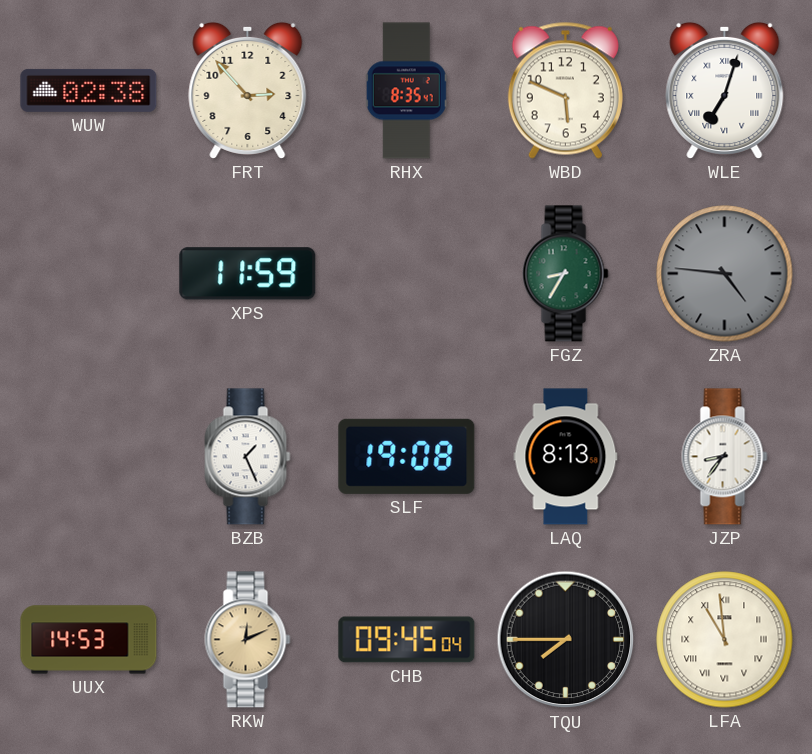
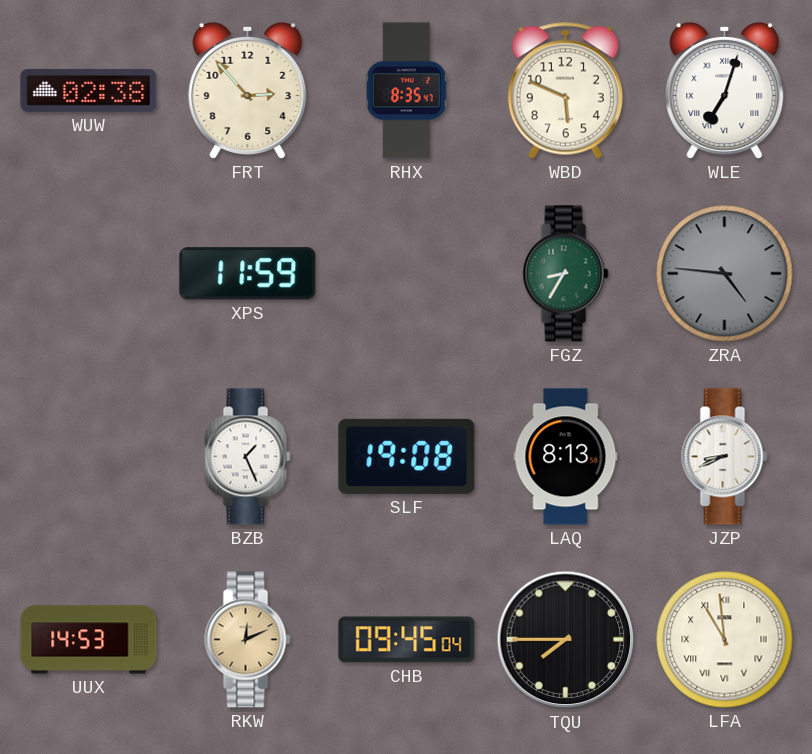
JZP: 8:36 -> 8:41 (725, 457)
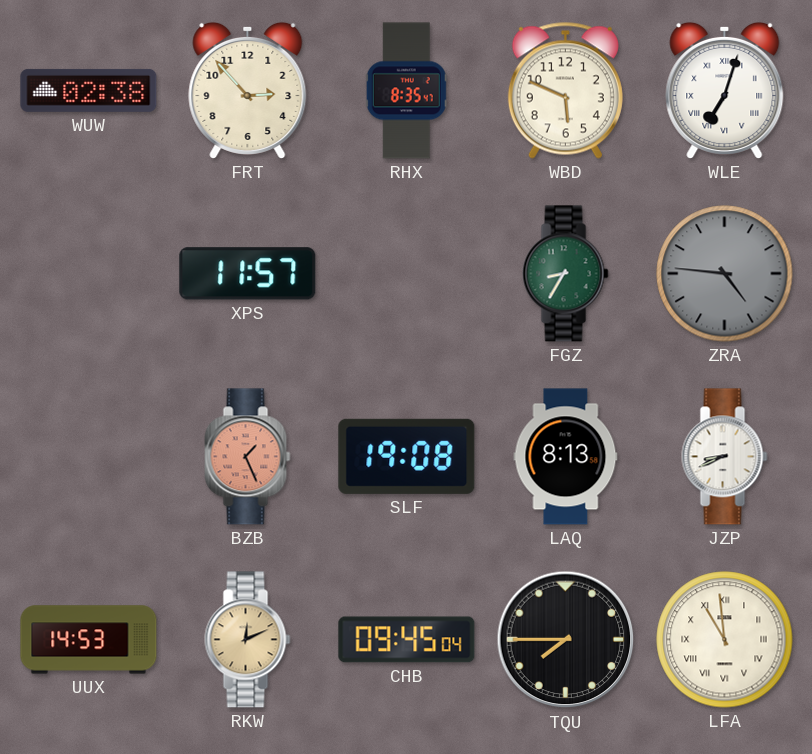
XPS: 11:59 -> 11:57 (248, 274)
BZB dial: white -> salmon (248, 457)
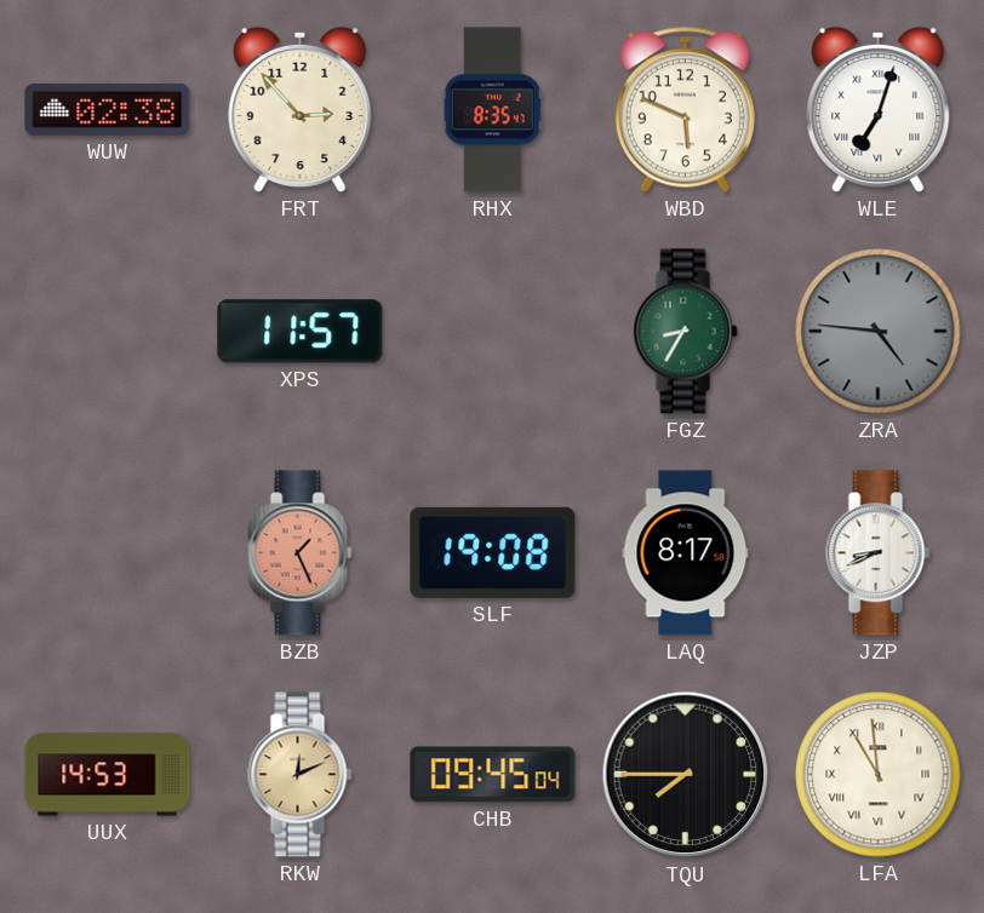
LAQ: 8:13 -> 8:17 (686, 553)
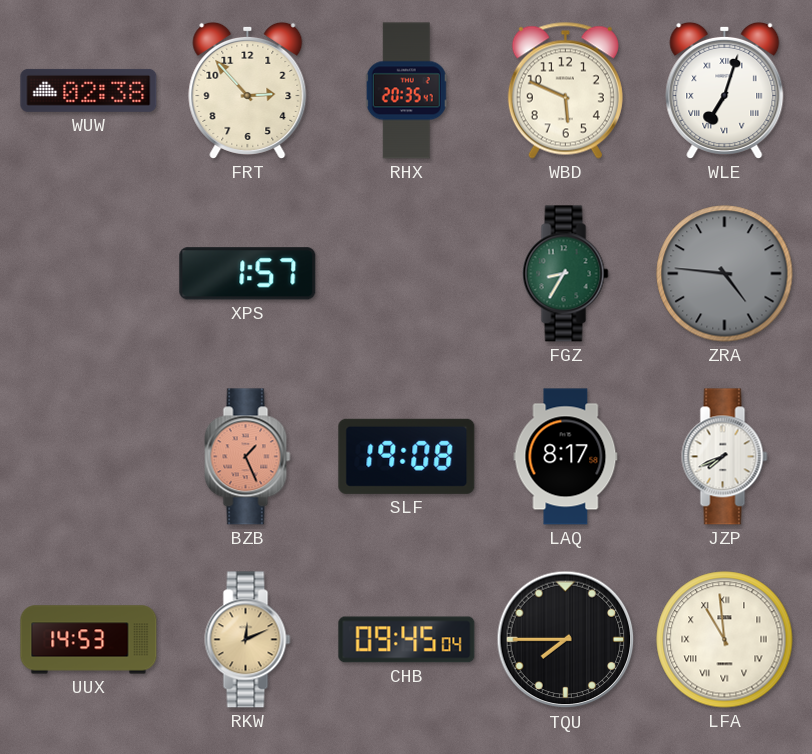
RHX: 8:35 -> 20:35 (406, 91)
XPS: 11:57 -> 1:57 (248, 274)
JZP: 8:41 -> 7:41 (725, 457)
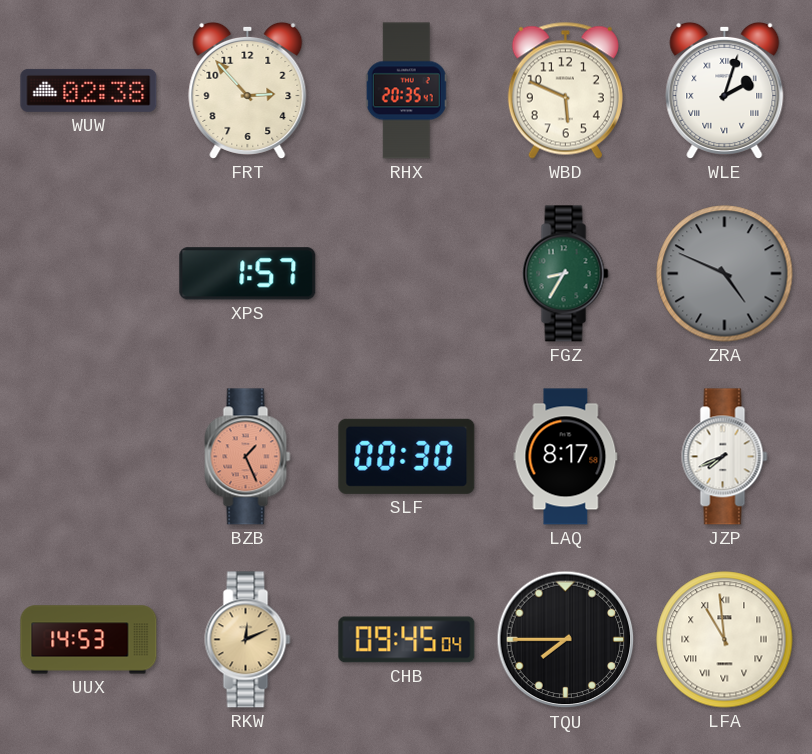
WLE: 7:03 -> 2:03 (725, 90)
ZRA: 4:46 -> 4:49 (725, 274)
SLF: 19:08 -> 00:30 (407, 456)
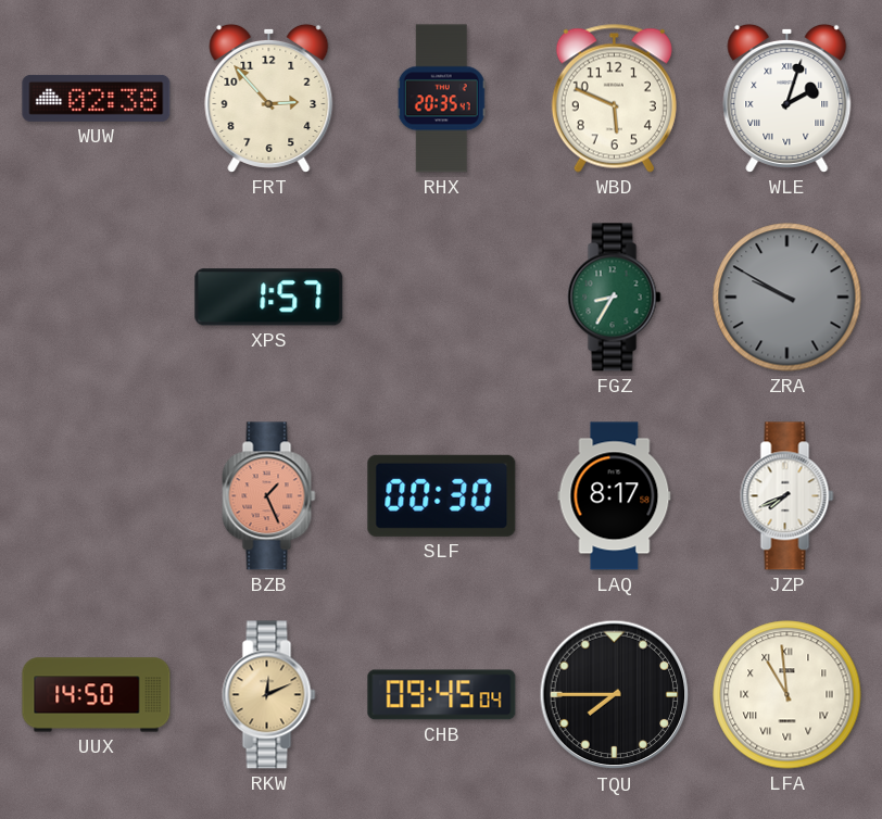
ZRA: 4:49 -> 9:50 (787, 298)
UUX: 14:53 -> 14:50 (97, 695)
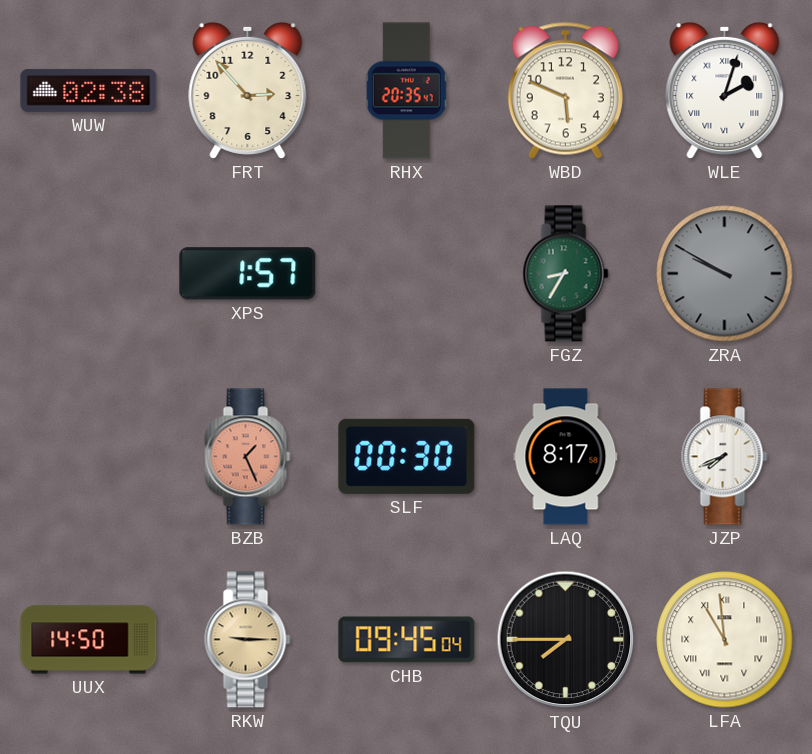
RKW: 12:11 -> 9:15 (248, 640)
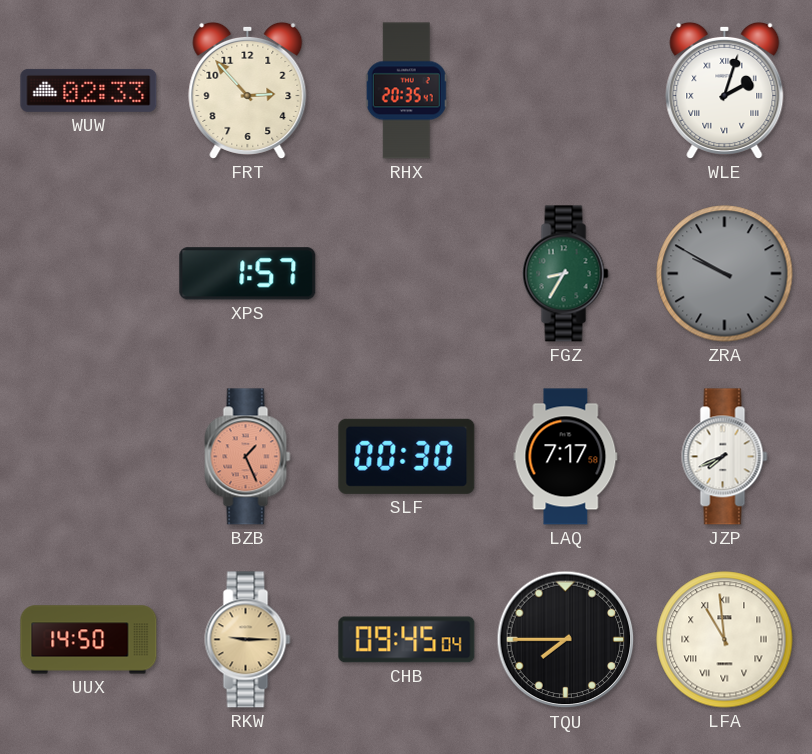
WUW: 02:38 -> 02:33 (89, 90)
WBD: 5:49 -> none (565, 90)
LAQ: 8:17 -> 7:17 (566, 457)
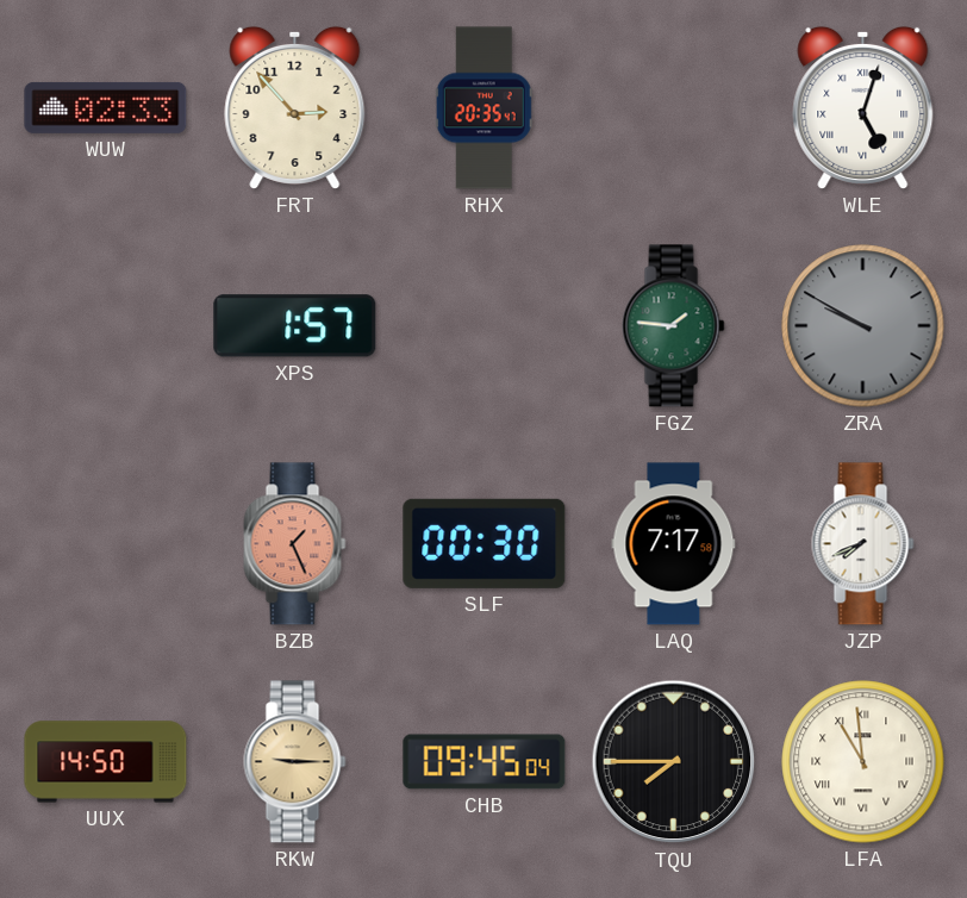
WLE: 2:03 -> 5:03 (863, 107)
FGZ: 8:35 -> 1:46 (674, 326)
